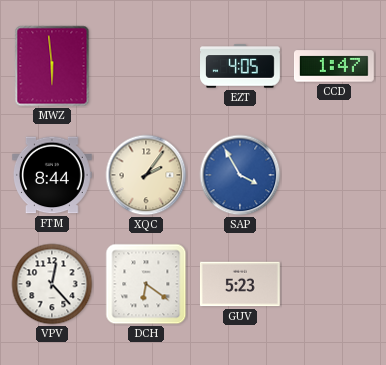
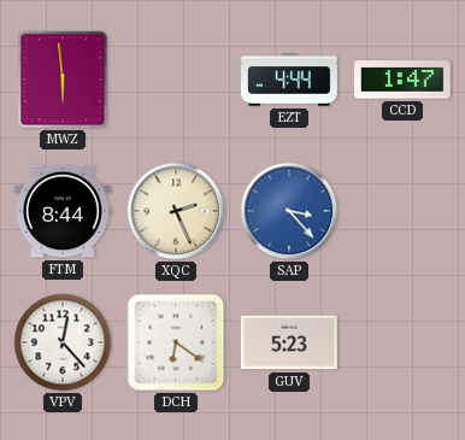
EZT: 4:05 -> 4:44 (290, 80)
XQC: 2:06 -> 2:26 (176, 211)
SAP: 3:55 -> 3:23 (289, 211)
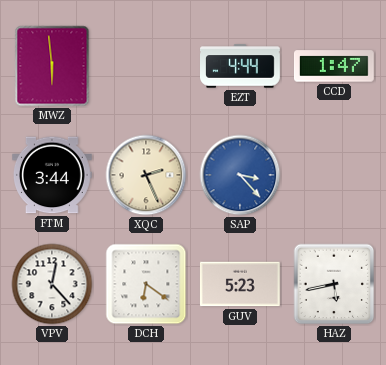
FTM: 8:44 -> 3:44 (52, 175)
HAZ: none -> 5:43 (334, 284)
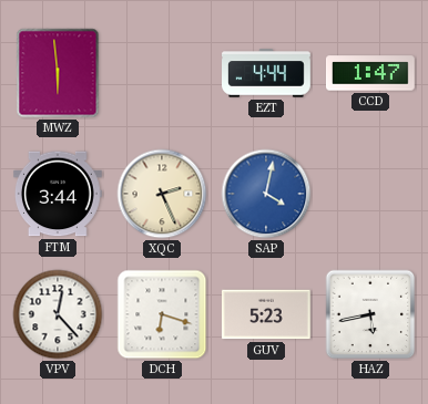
SAP: 3:23 -> 4:02 (266, 194)
DCH: 6:21 -> 6:18 (162, 314)
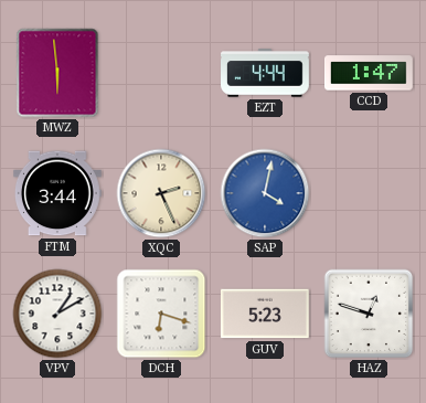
VPV: 12:23 -> 1:10 (57, 314)
HAZ: 5:43 -> 12:48 (369, 314)
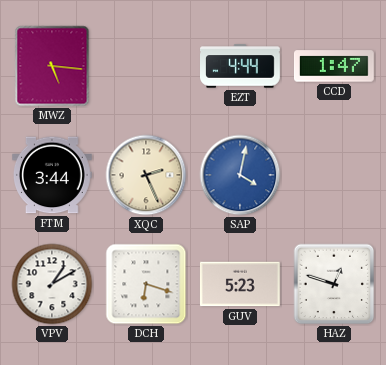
MWZ: 5:59 -> 5:16 (52, 66)
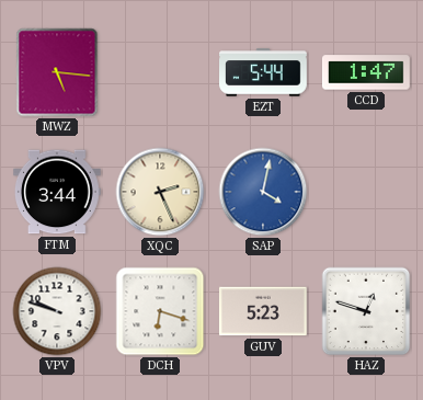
EZT: 4:44 -> 5:44 (264, 72)
VPV: 1:10 -> 9:48 (57, 311)
